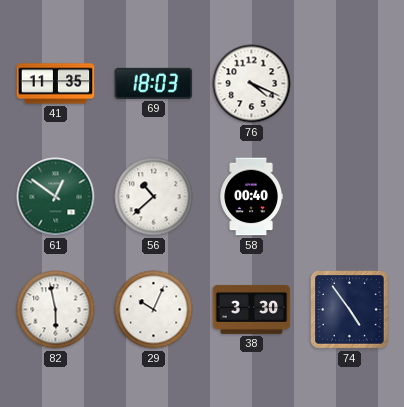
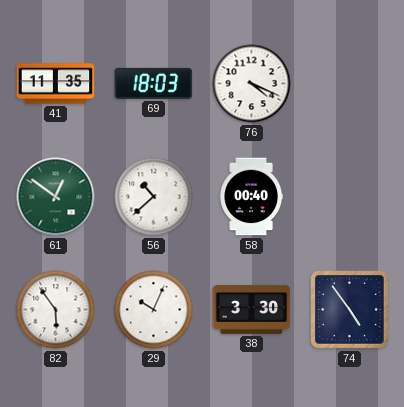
82: 5:58 -> 5:54 (56, 310)
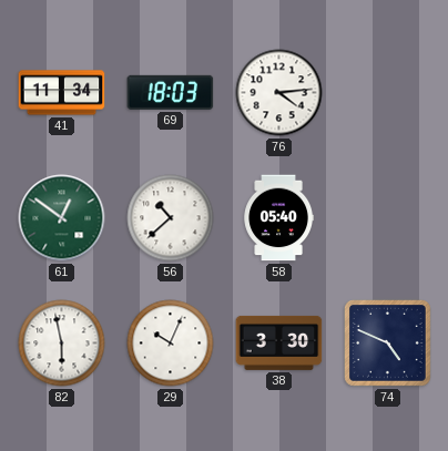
41: 11:35 -> 11:34 (62, 93)
76: 4:19 -> 4:14 (279, 93)
58: 00:40 -> 05:40 (278, 218)
82: 5:54 -> 5:58 (62, 344)
74: 4:54 -> 4:49 (388, 344)
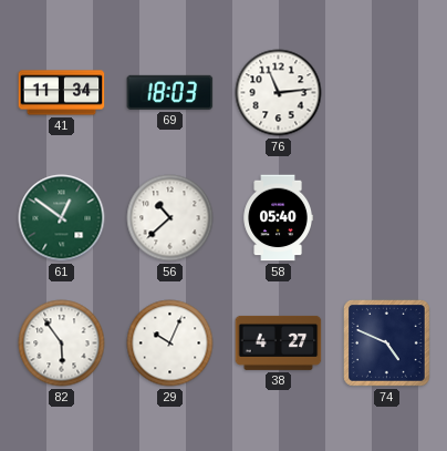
76: 4:14 -> 11:14 (279, 93)
82: 5:58 -> 5:54 (62, 344)
38: 3:30 -> 4:27 (279, 342)
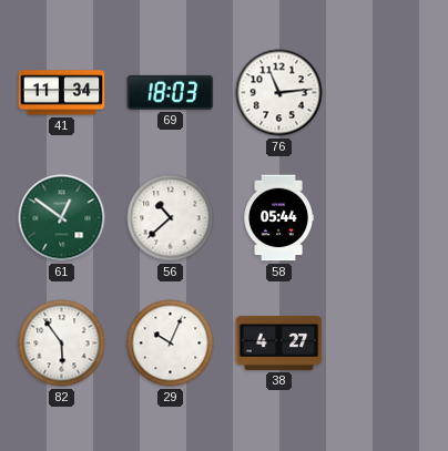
58: 05:40 -> 05:44 (278, 218)
74: 4:49 -> none (387, 344)
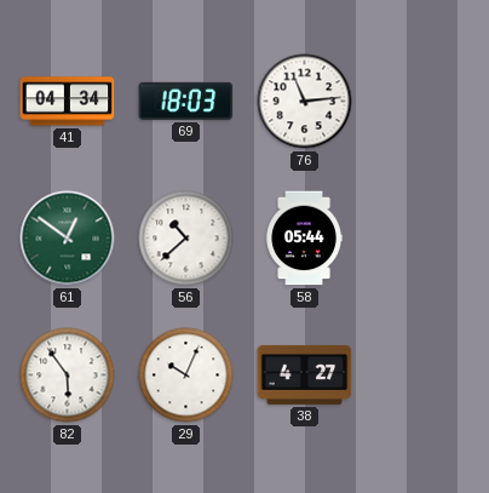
41: 11:34 -> 04:34 (68, 102)
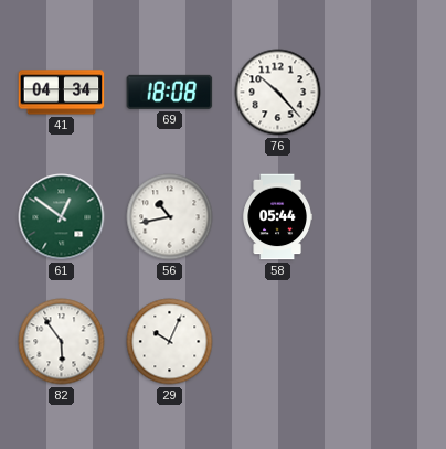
69: 18:03 -> 18:08 (170, 92)
76: 11:14 -> 10:23 (278, 93)
56: 10:38 -> 10:43 (170, 217)
38: 4:27 -> none (305, 374)
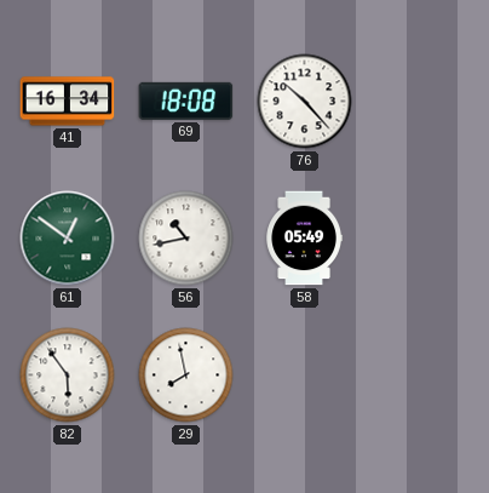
41: 04:34 -> 16:34 (68, 102)
58: 05:44 -> 05:49 (304, 239)
29: 10:04 -> 7:58 (186, 376)
